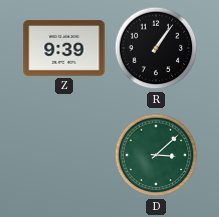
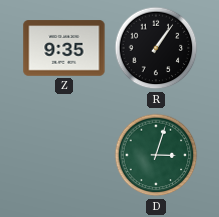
Z: 9:39 -> 9:35 (64, 48)
D: 3:08 -> 3:03 (156, 155)
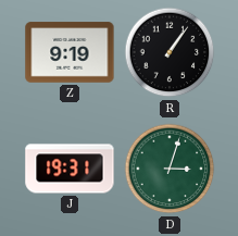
Z: 9:35 -> 9:19 (70, 52)
J: none -> 19:31 (70, 169)
